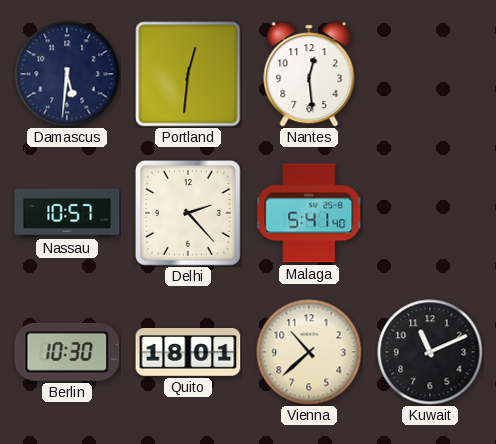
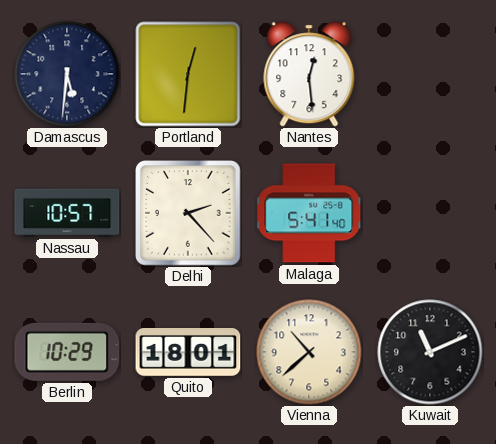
Berlin: 10:30 -> 10:29 (67, 352)
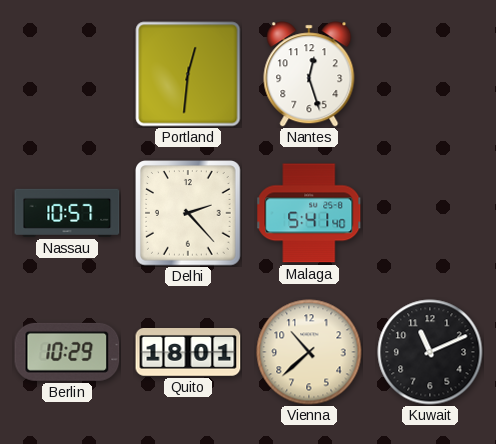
Damascus: 5:31 -> none (67, 74)
Nantes: 12:29 -> 12:27 (309, 74)
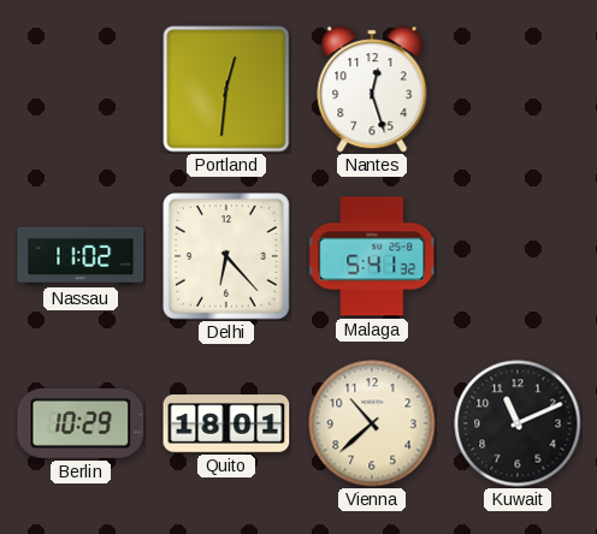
Nassau: 10:57 -> 11:02 (81, 256)
Delhi: 2:23 -> 6:23 (227, 256)
Malaga: 5:41:40 -> 5:41:32 (372, 256)
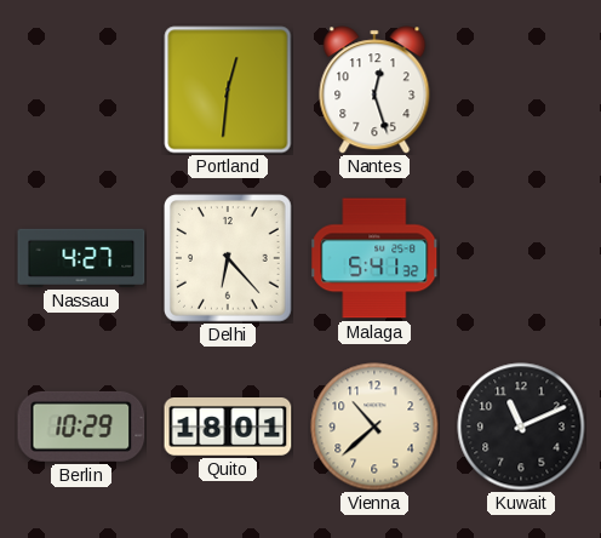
Nassau: 11:02 -> 4:27 (81, 258)
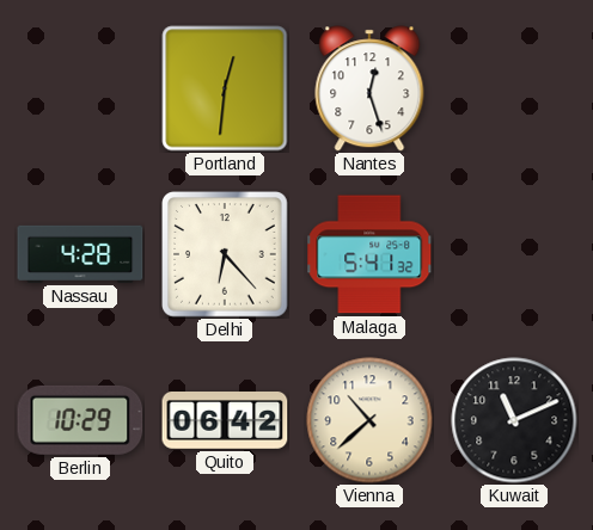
Nassau: 4:27 -> 4:28 (80, 254)
Quito: 18:01 -> 06:42 (225, 421)
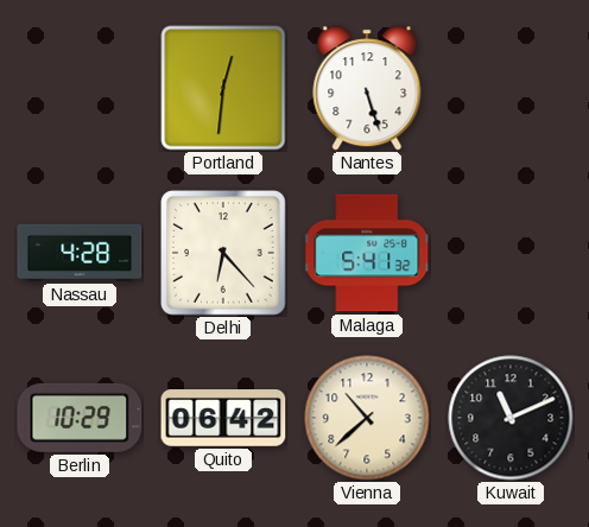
Nantes: 12:27 -> 5:27 (367, 88)
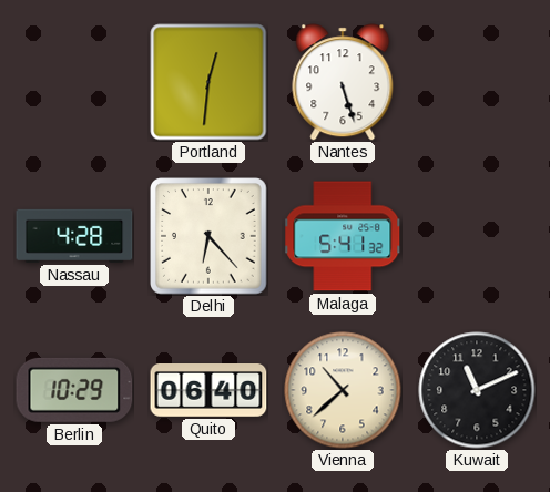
Quito: 06:42 -> 06:40 (208, 391)
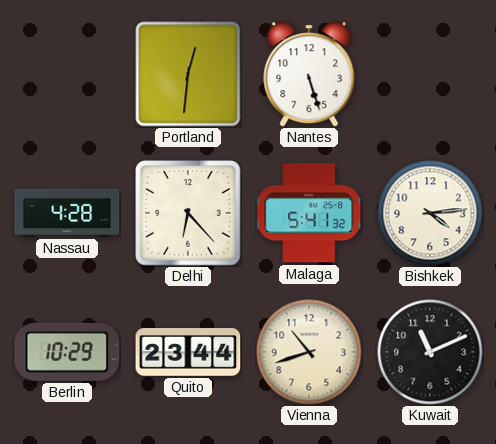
Bishkek: none -> 4:14 (430, 213)
Quito: 06:40 -> 23:44 (188, 353)
Vienna: 10:38 -> 10:42 (309, 352)
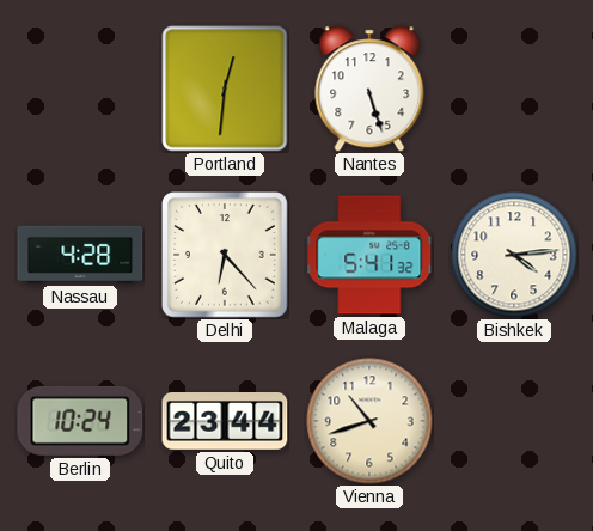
Berlin: 10:29 -> 10:24 (80, 421)
Kuwait: 11:11 -> none (430, 352)
